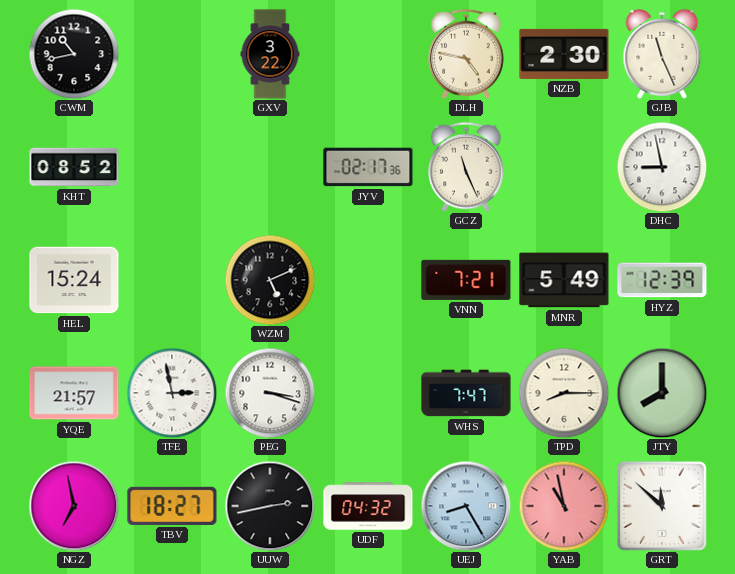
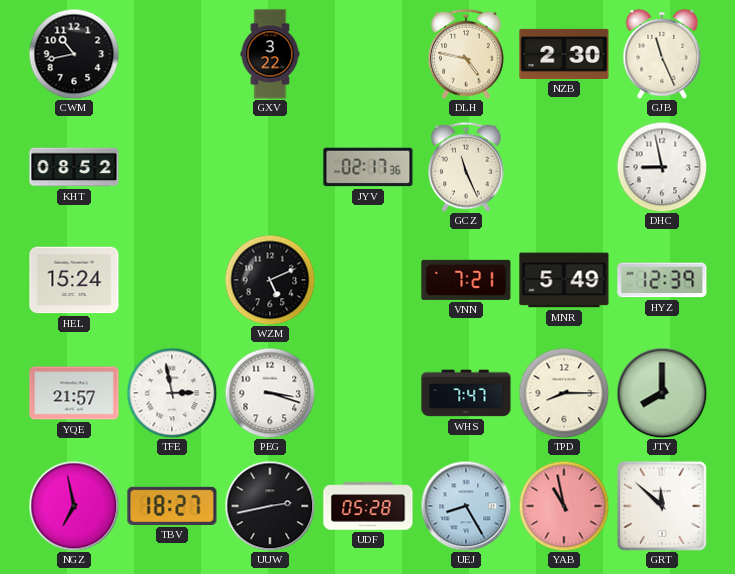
UDF: 04:32 -> 05:28 (368, 506)
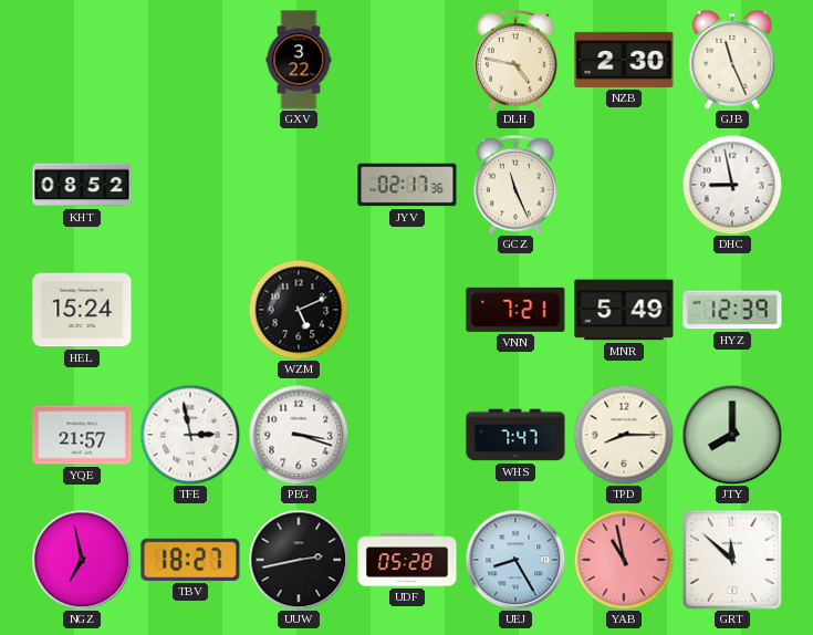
CWM: 10:43 -> none (74, 54)
